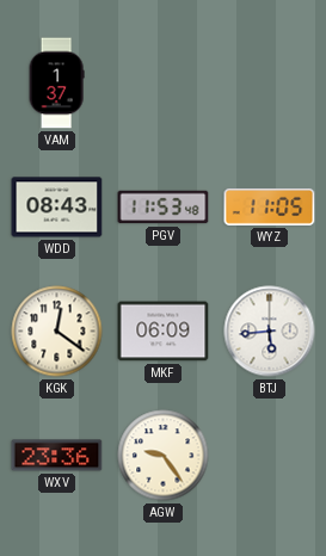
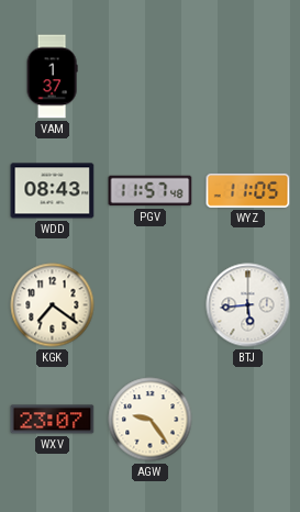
PGV: 11:53 -> 11:57 (151, 191)
KGK: 12:21 -> 7:21 (53, 305)
MKF: 06:09 -> none (164, 332)
WXV: 23:36 -> 23:07 (53, 420)
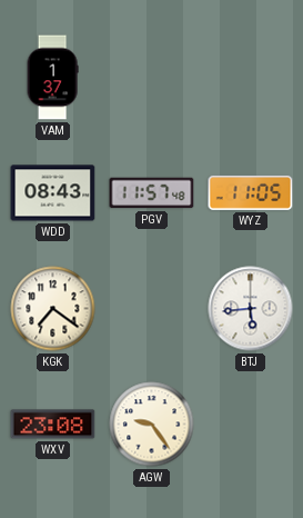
WXV: 23:07 -> 23:08 (53, 425)
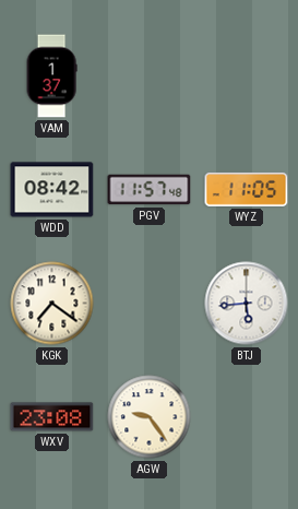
WDD: 08:43 -> 08:42 (52, 190)
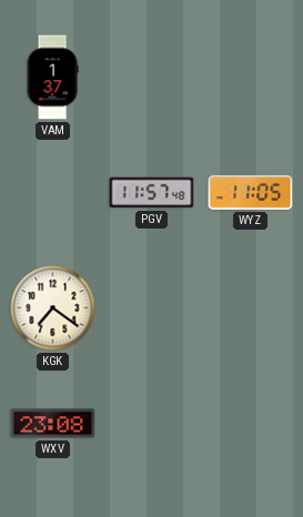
WDD: 08:42 -> none (52, 190)
BTJ: 5:44 -> none (247, 304)
AGW: 9:24 -> none (150, 417)
